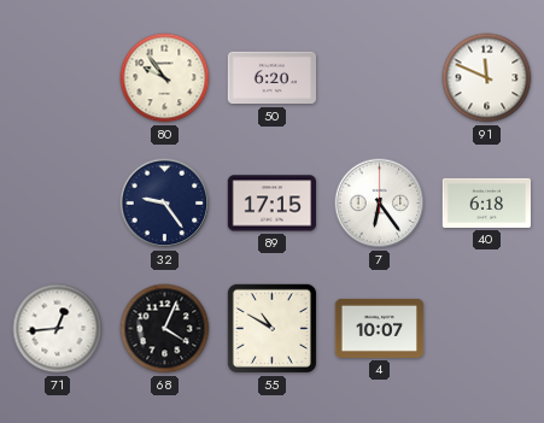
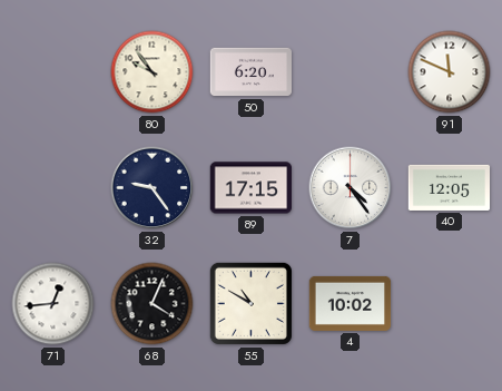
7: 6:24 -> 4:24 (351, 188)
40: 6:18 -> 12:05 (450, 187)
4: 10:07 -> 10:02 (351, 303)
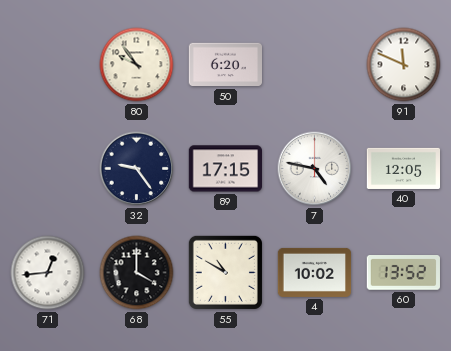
7: 4:24 -> 4:47 (315, 169)
68: 4:04 -> 4:00 (137, 273)
60: none -> 13:52 (403, 273)
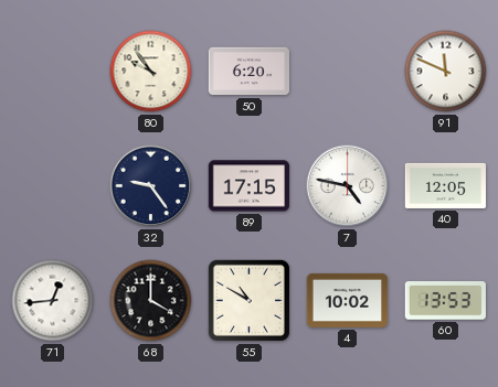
60: 13:52 -> 13:53 (445, 301)
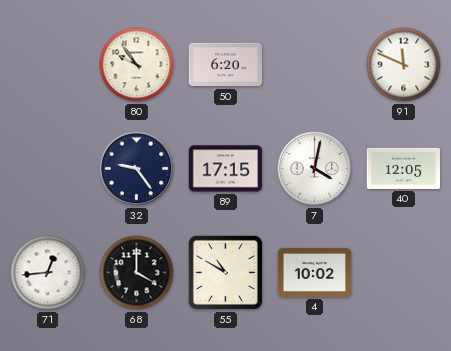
7: 4:47 -> 4:02 (315, 169)
60: 13:53 -> none (445, 301)
